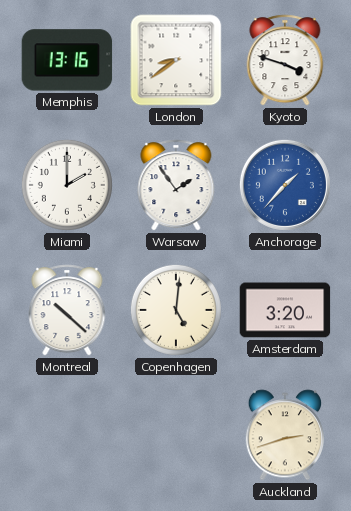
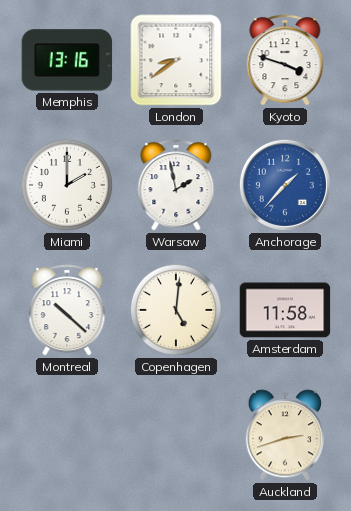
Warsaw: 1:54 -> 1:58 (176, 185)
Amsterdam: 3:20 -> 11:58 (285, 310)
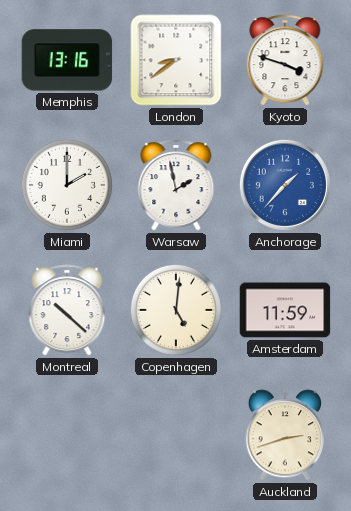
Amsterdam: 11:58 -> 11:59 (285, 310)
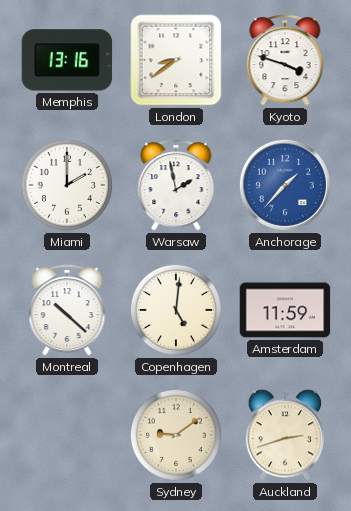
Sydney: none -> 9:09 (176, 435)
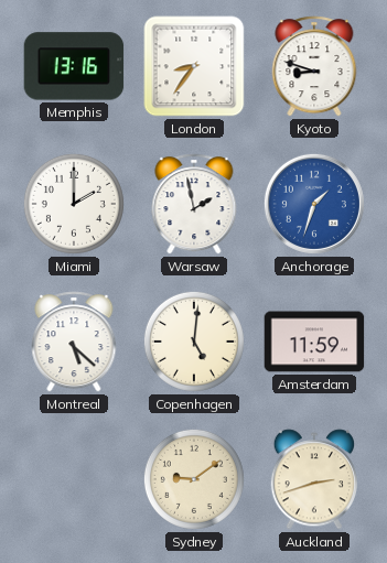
London: 8:39 -> 8:36 (194, 66)
Kyoto: 3:48 -> 8:48 (314, 66)
Anchorage: 1:37 -> 1:33 (314, 204)
Montreal: 10:22 -> 5:22 (74, 342)
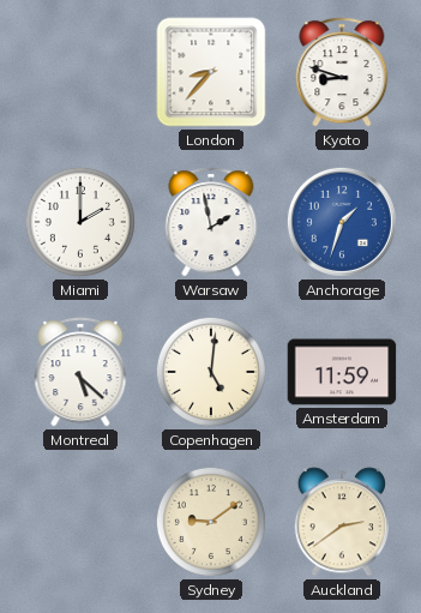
Memphis: 13:16 -> none (74, 66)
London: 8:36 -> 8:37 (211, 72)
Auckland: 2:42 -> 2:39 (341, 522)
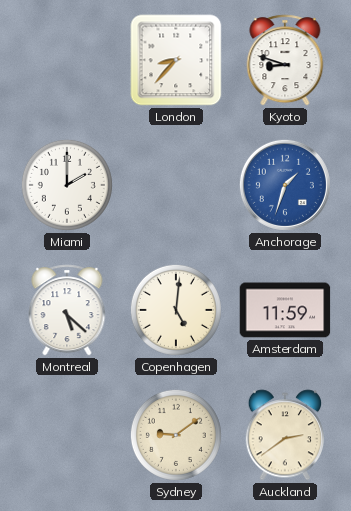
Warsaw: 1:58 -> none (211, 222)
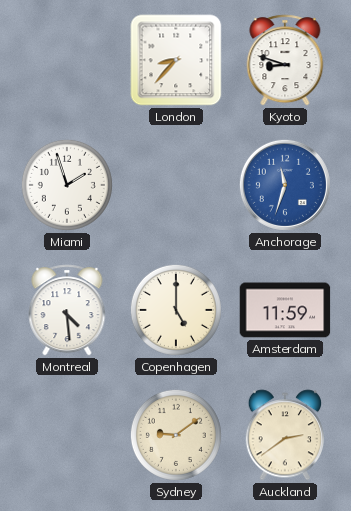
Miami: 2:00 -> 1:57 (67, 185)
Anchorage: 1:33 -> 11:33 (285, 185)
Montreal: 5:22 -> 4:29 (67, 310)
Copenhagen: 5:01 -> 5:00 (176, 310)
